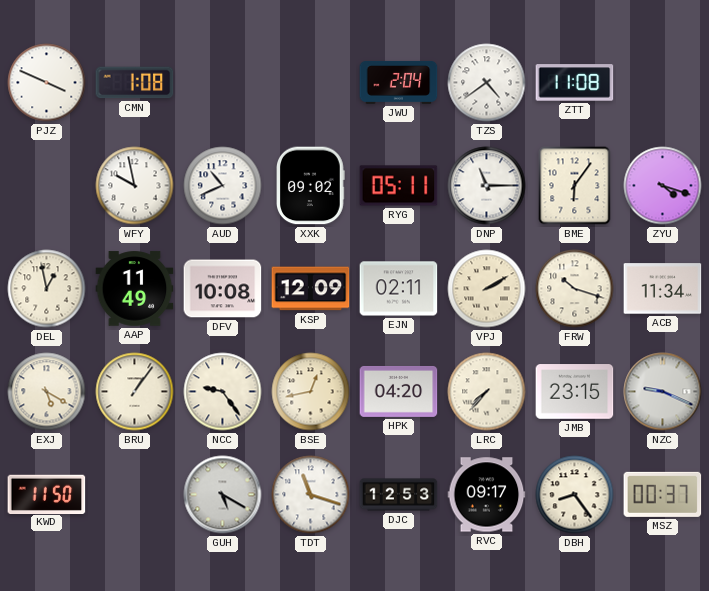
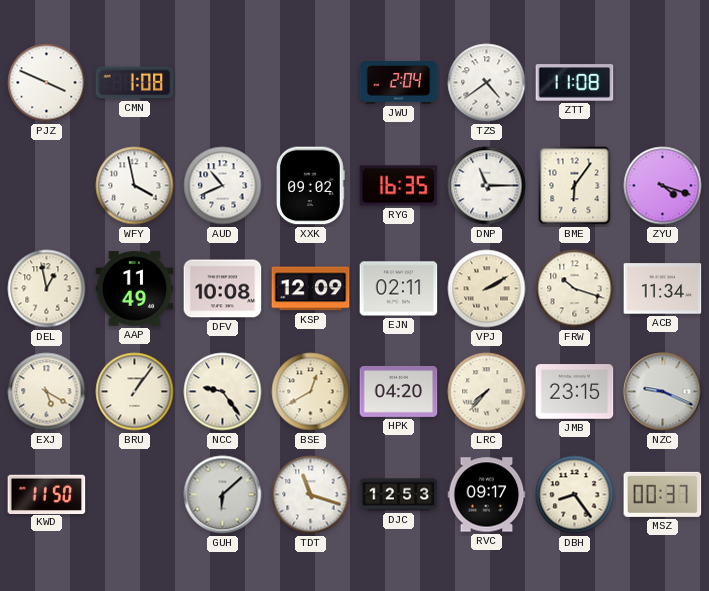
WFY: 9:58 -> 3:58 (135, 186)
RYG: 05:11 -> 16:35 (399, 186)
BSE: 12:43 -> 12:40 (311, 392)
GUH: 5:20 -> 6:08 (223, 495)
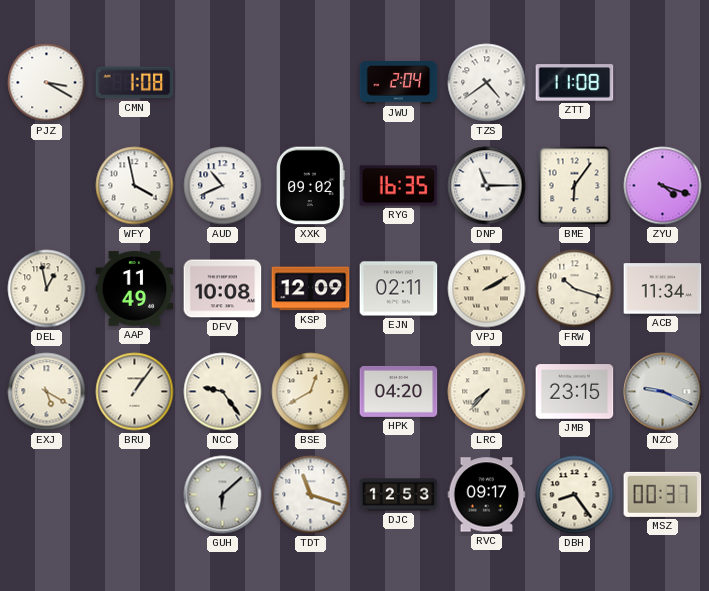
PJZ: 3:49 -> 3:20 (47, 83)
KWD: 11:50 -> none (47, 494)
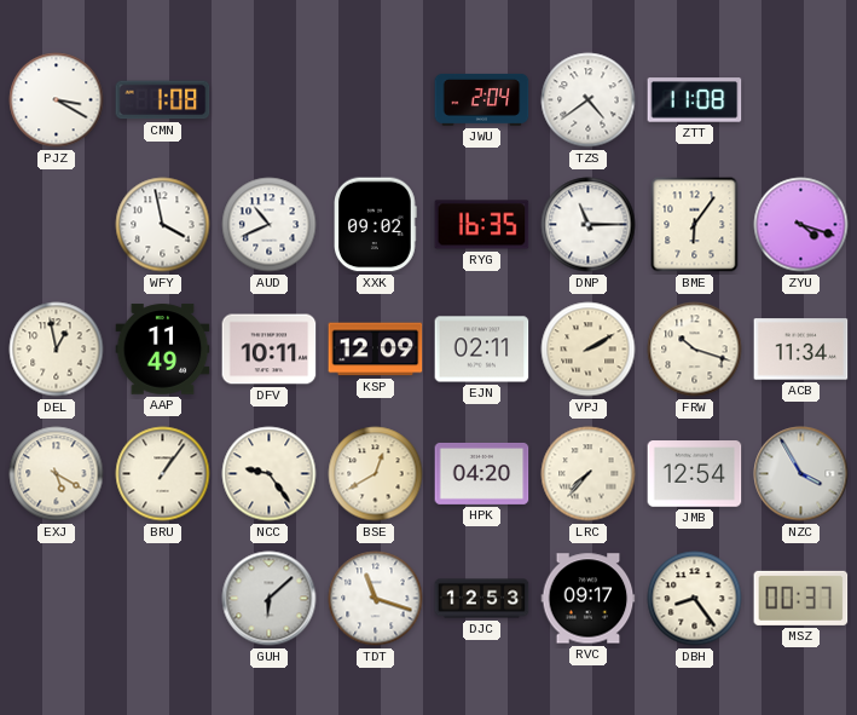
DFV: 10:08 -> 10:11 (270, 350)
JMB: 23:15 -> 12:54 (695, 474)
NZC: 9:19 -> 3:55 (801, 474)
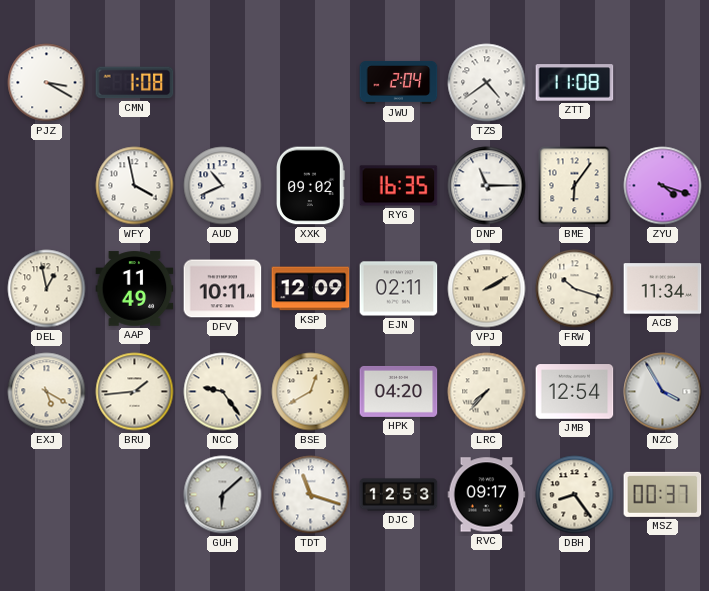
BRU: 1:06 -> 1:44 (135, 392)
